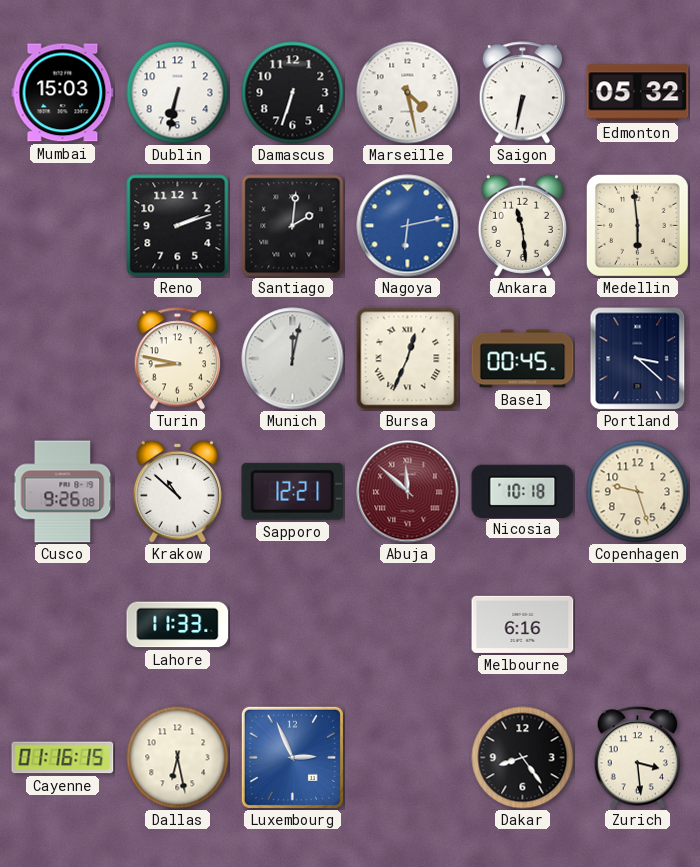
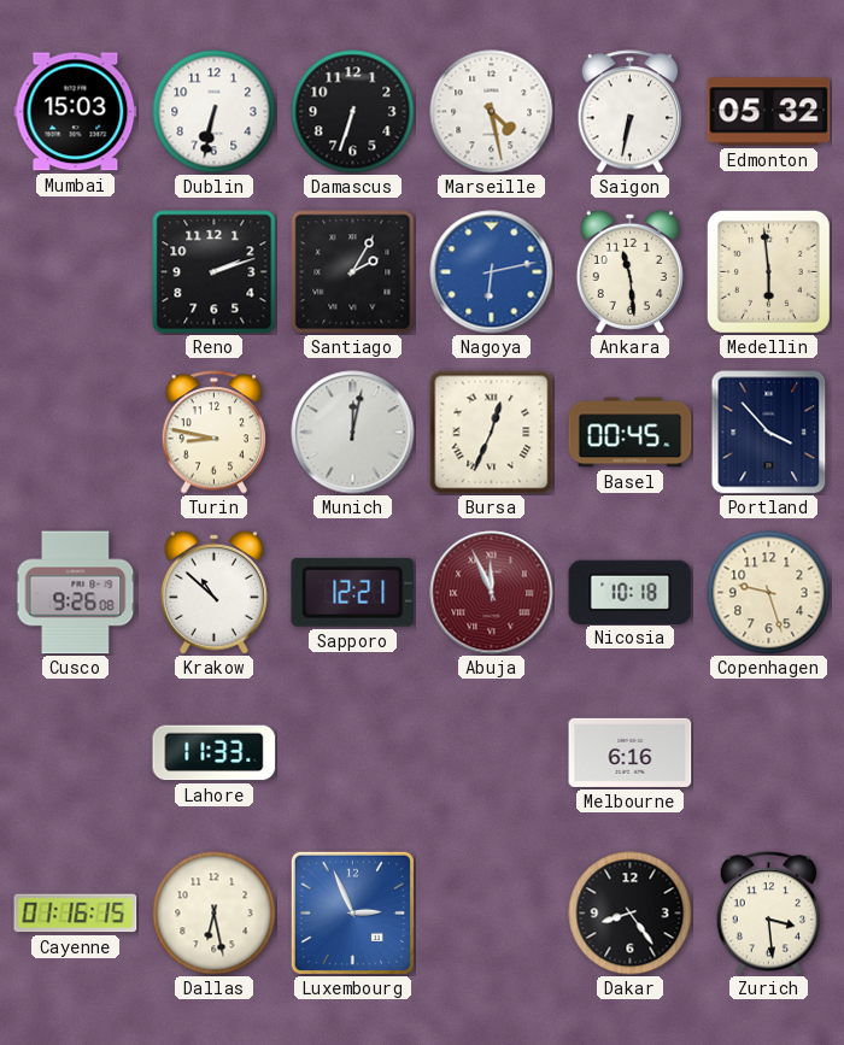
Santiago: 2:01 -> 2:05 (353, 272)
Portland: 3:22 -> 3:53 (769, 433)
Abuja: 11:52 -> 11:56 (492, 593)
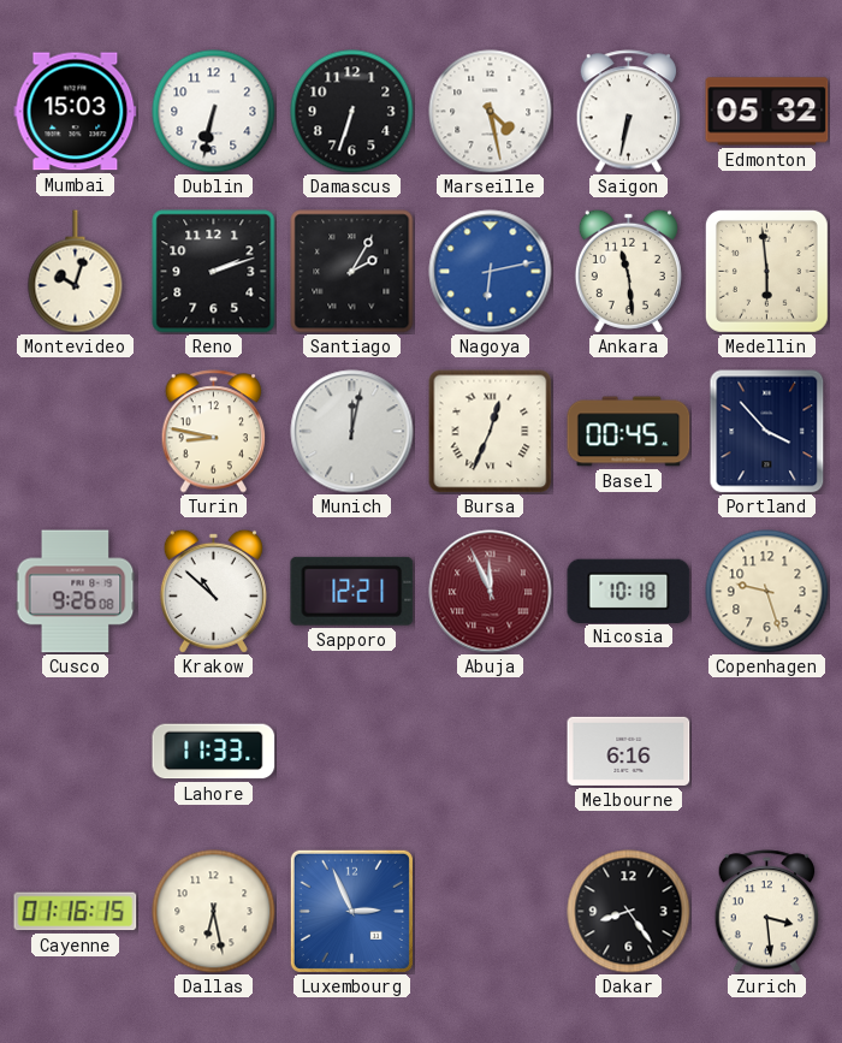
Montevideo: none -> 10:03 (76, 272)
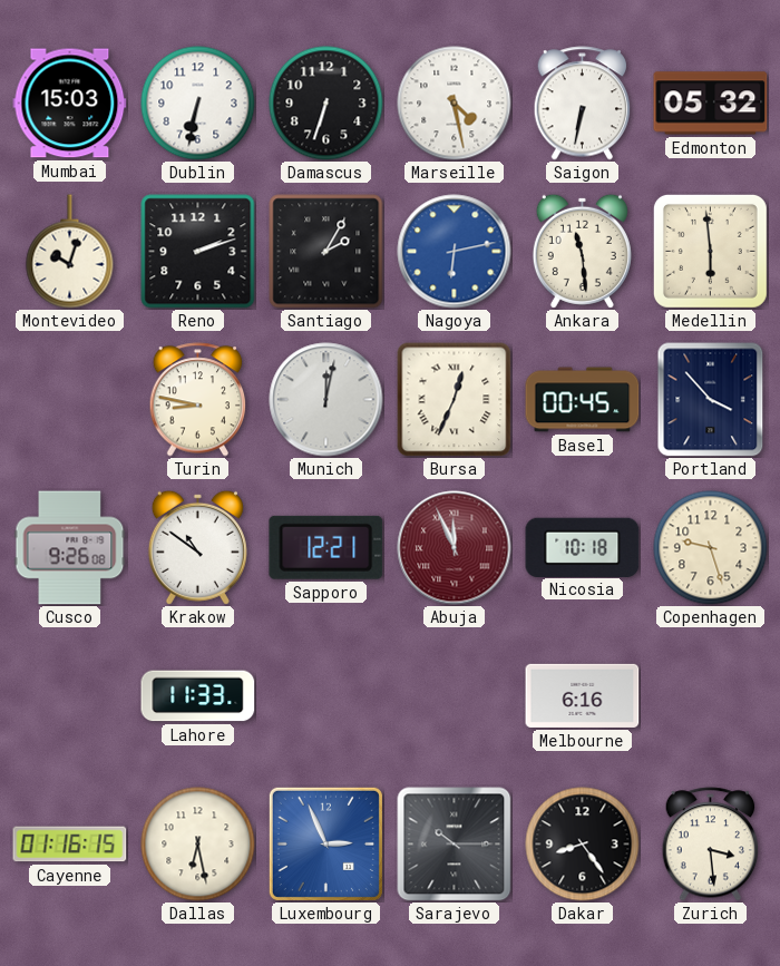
Krakow: 10:52 -> 10:51 (197, 547)
Sarajevo: none -> 10:15 (455, 845)
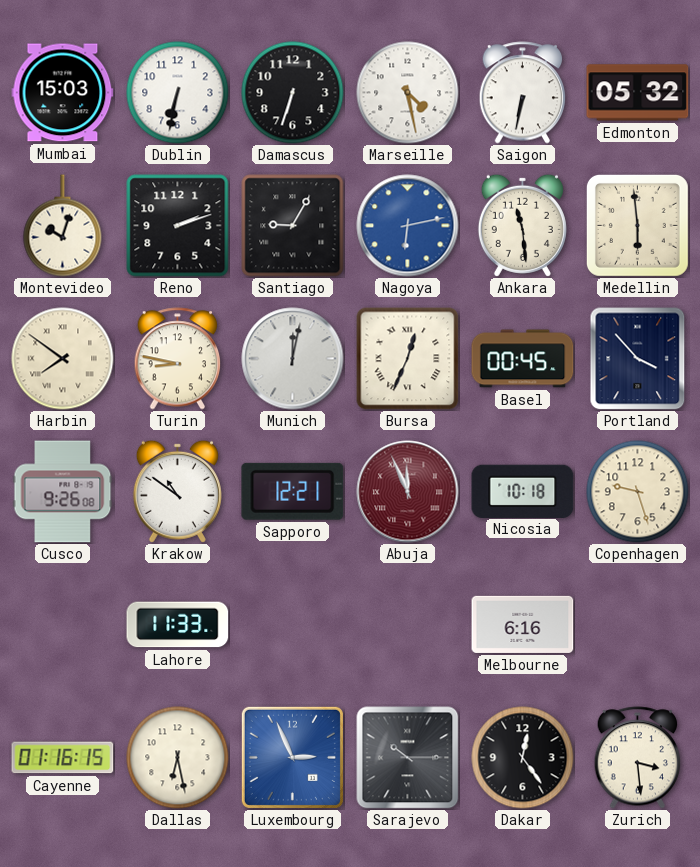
Santiago: 2:05 -> 9:05 (293, 226)
Harbin: none -> 7:51 (63, 359)
Dakar: 8:24 -> 12:24 (523, 758)
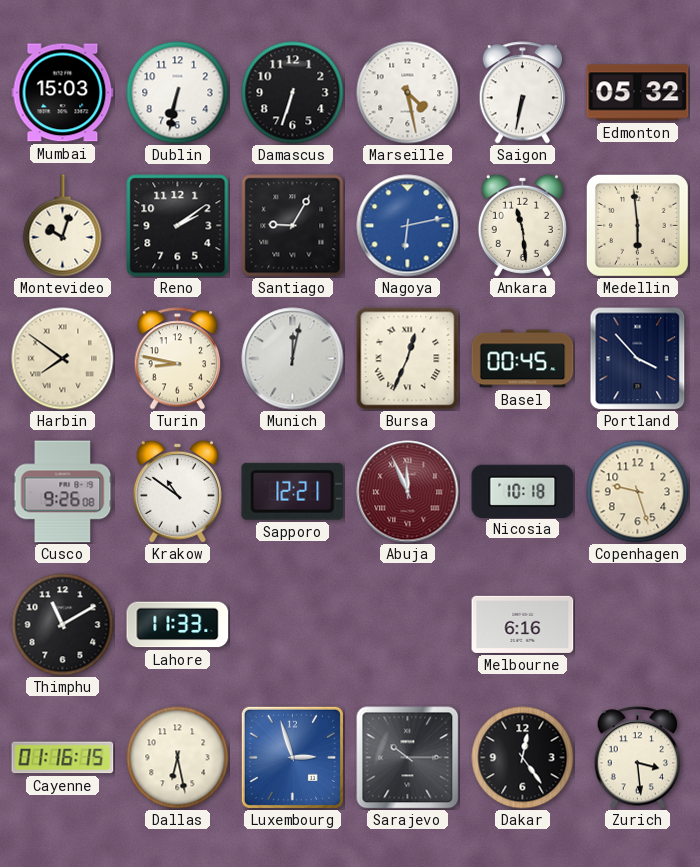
Reno: 2:12 -> 2:09 (178, 226)
Thimphu: none -> 11:10 (63, 625)
Luxembourg: 2:56 -> 2:57 (292, 757)
